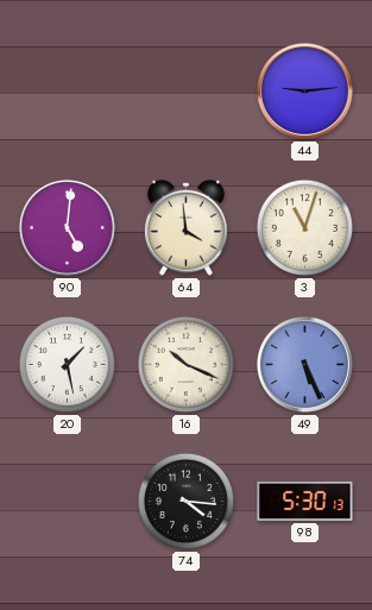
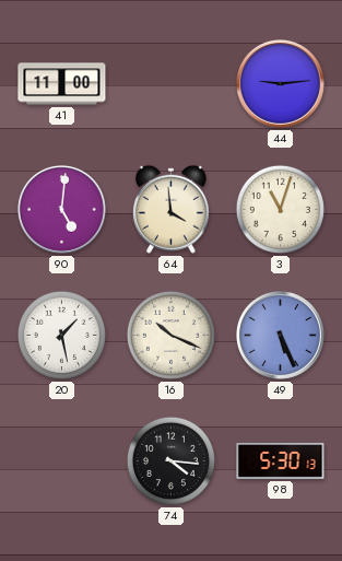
41: none -> 11:00 (62, 84)
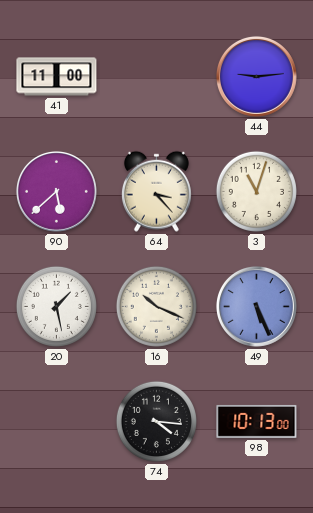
90: 5:01 -> 5:38 (56, 191)
64: 3:59 -> 3:23 (156, 191)
98: 5:30 -> 10:13 (257, 421)
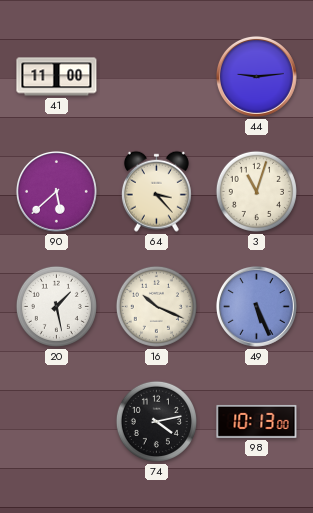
74: 4:16 -> 4:13 (156, 421)
